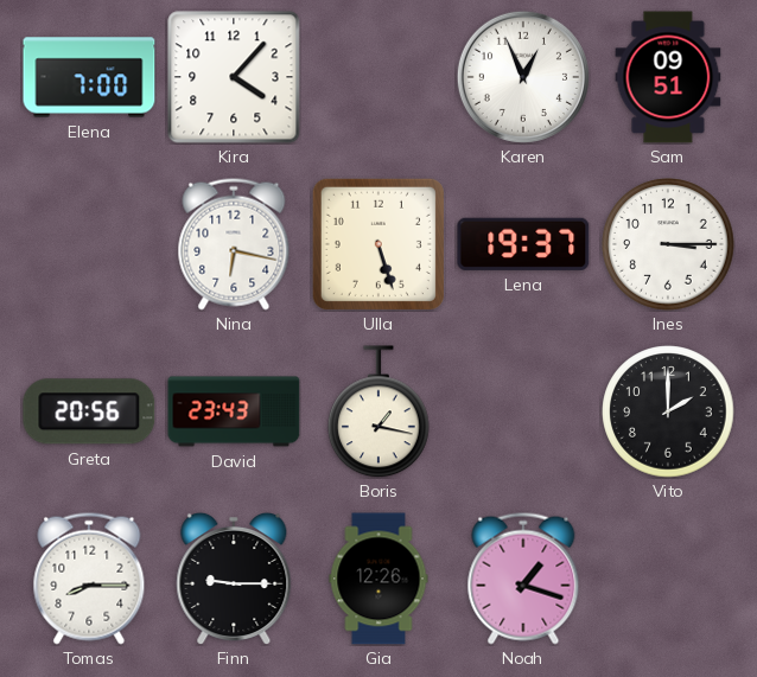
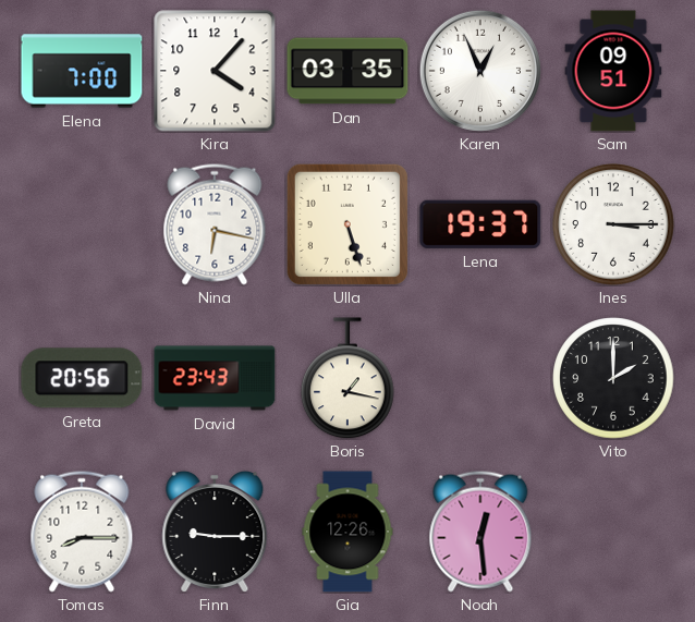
Dan: none -> 03:35 (347, 71)
Noah: 1:18 -> 12:29 (480, 532)
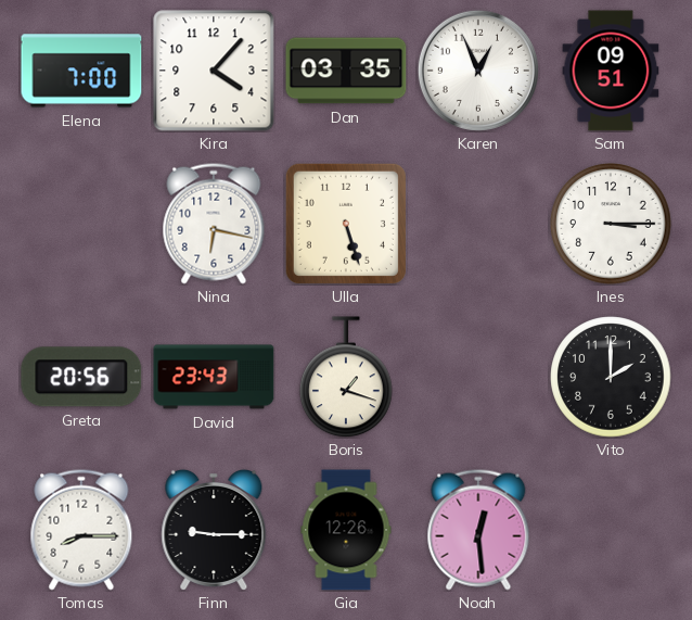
Lena: 19:37 -> none (480, 224)
Boris: 1:17 -> 1:18 (347, 377)
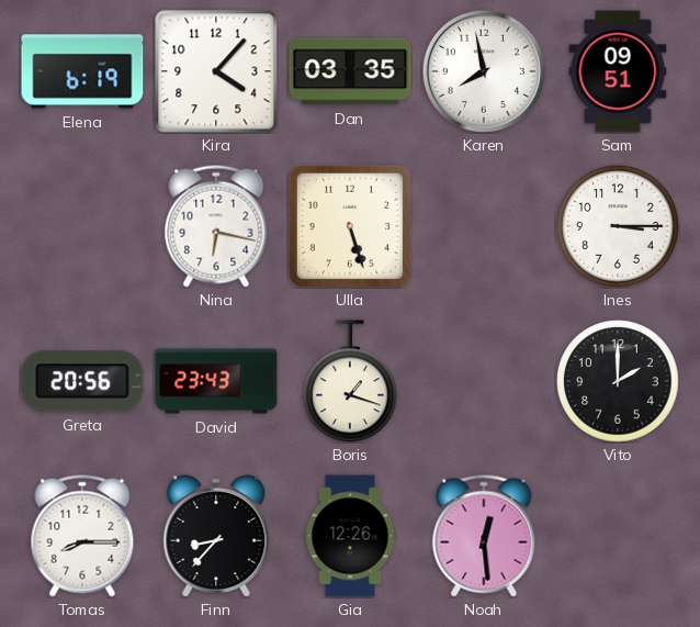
Elena: 7:00 -> 6:19 (82, 71)
Karen: 12:56 -> 7:58 (484, 71)
Finn: 9:15 -> 8:37 (216, 536)
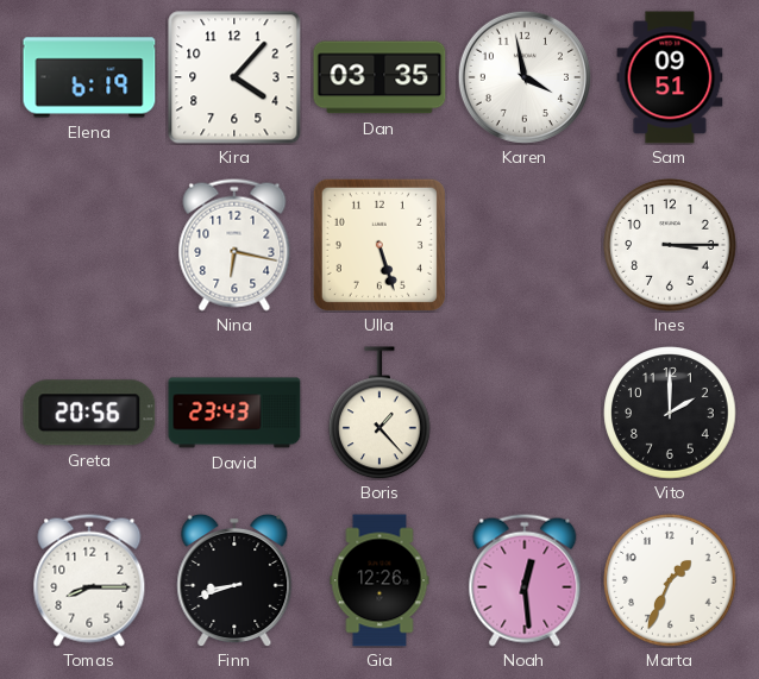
Karen: 7:58 -> 3:58 (525, 77)
Boris: 1:18 -> 1:23 (381, 413)
Finn: 8:37 -> 8:42 (234, 580)
Marta: none -> 1:34 (670, 580)
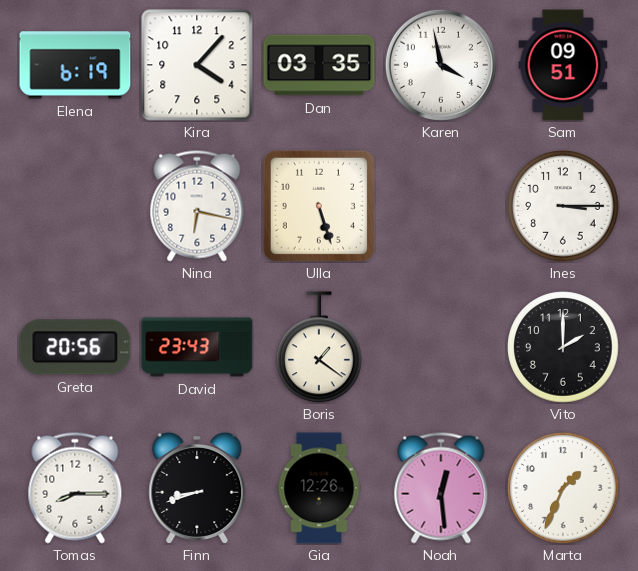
Boris: 1:23 -> 1:21 (320, 347)
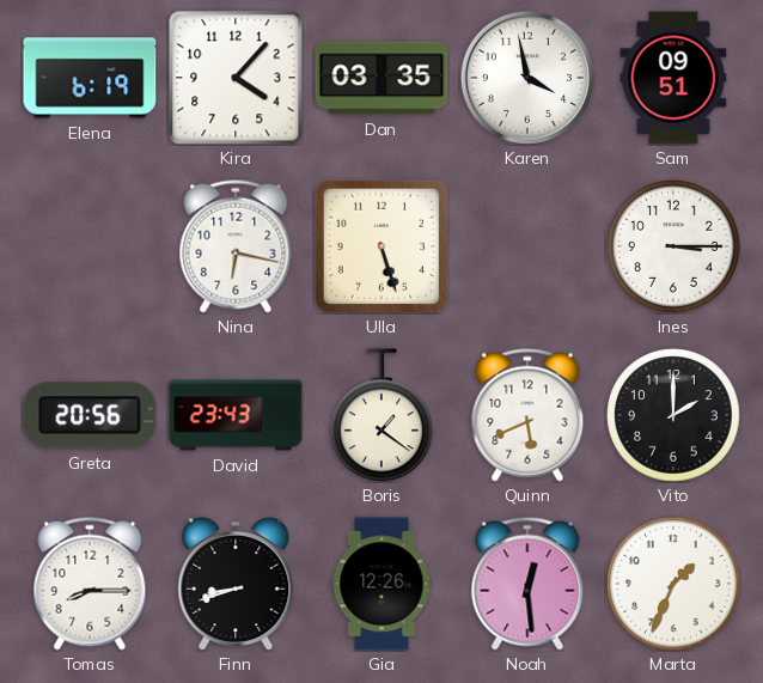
Quinn: none -> 5:41 (527, 415)
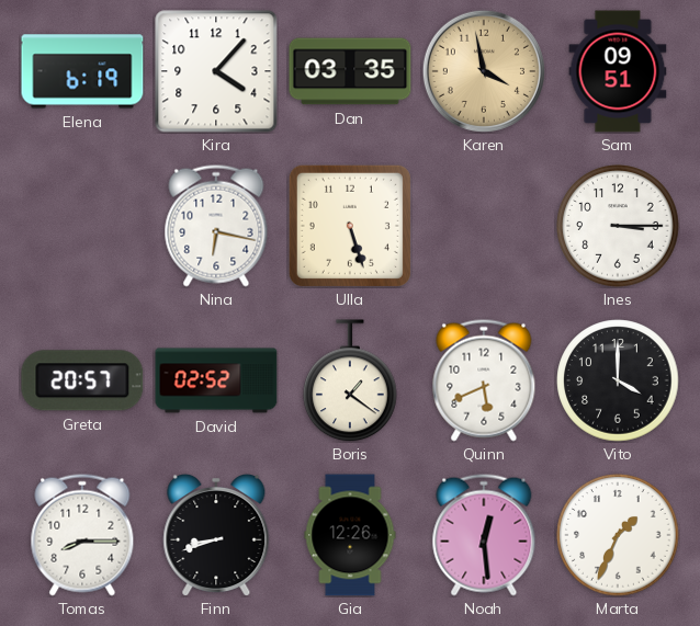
Karen dial: white -> champagne (484, 71)
Greta: 20:56 -> 20:57 (82, 380)
David: 23:43 -> 02:52 (216, 380)
Vito: 2:00 -> 4:00 (618, 380)
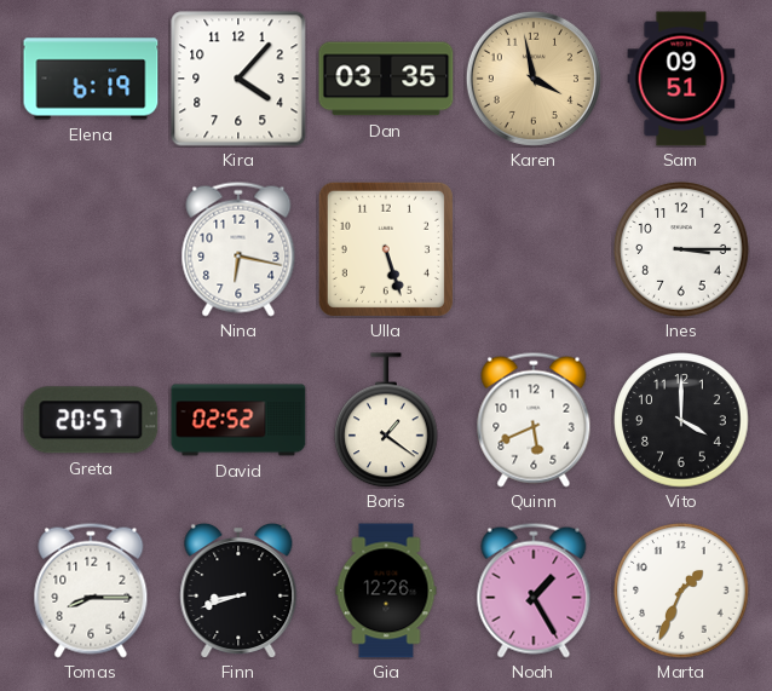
Noah: 12:29 -> 1:25 (534, 591)
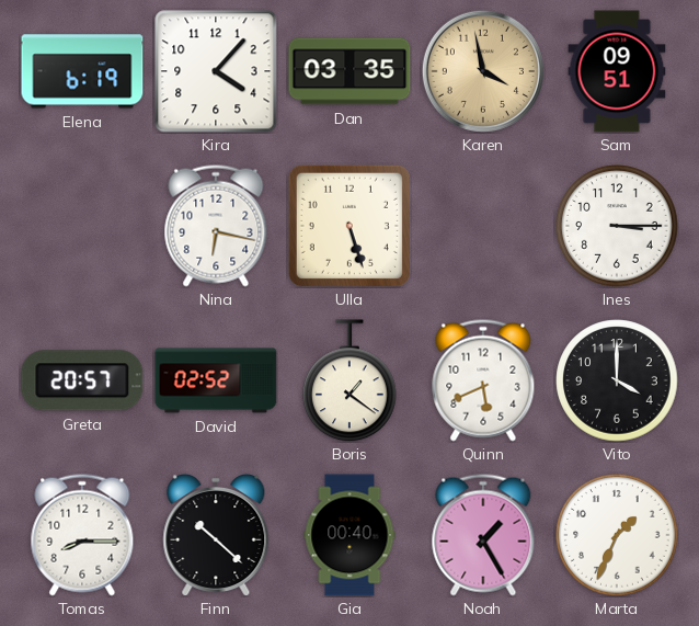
Finn: 8:42 -> 10:22 (216, 535)
Gia: 12:26 -> 00:40 (349, 535)
